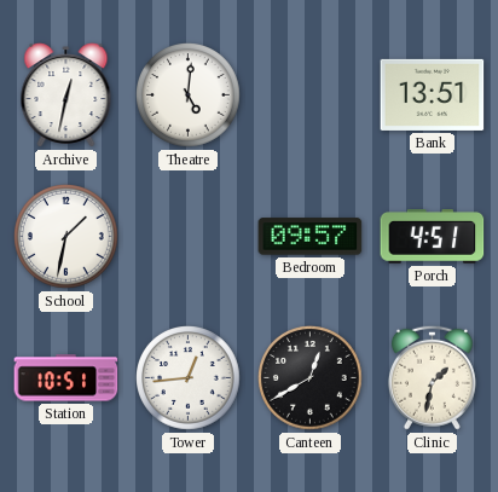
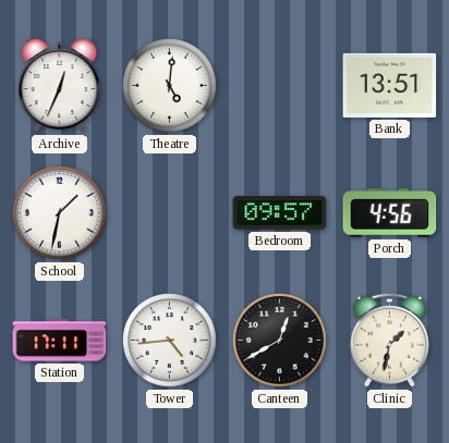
Archive: 12:32 -> 12:34 (60, 86)
Porch: 4:51 -> 4:56 (390, 213)
Station: 10:51 -> 17:11 (60, 341)
Tower: 12:44 -> 4:44 (170, 341)
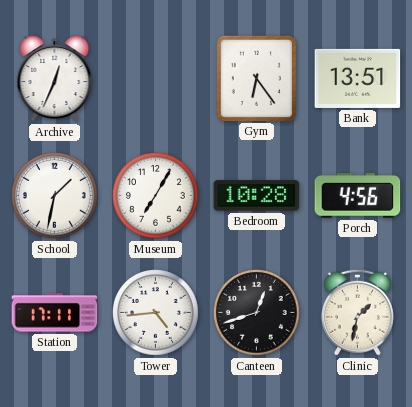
Theatre: 5:01 -> none (170, 86)
Gym: none -> 6:24 (256, 78)
Museum: none -> 7:05 (156, 196)
Bedroom: 09:57 -> 10:28 (257, 196)
Canteen: 12:40 -> 12:42 (257, 313)
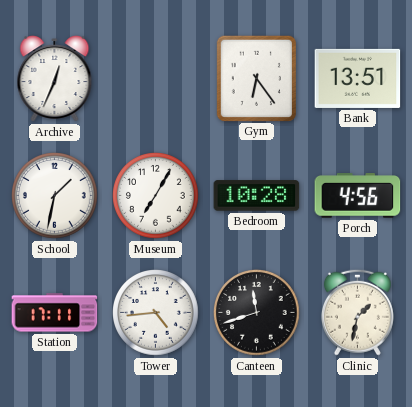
Canteen: 12:42 -> 11:42 (257, 313)
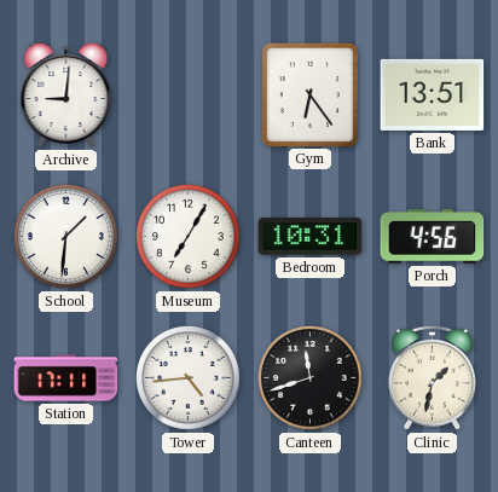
Archive: 12:34 -> 9:01 (66, 95)
School: 1:32 -> 1:31 (66, 237)
Bedroom: 10:28 -> 10:31 (311, 237)
